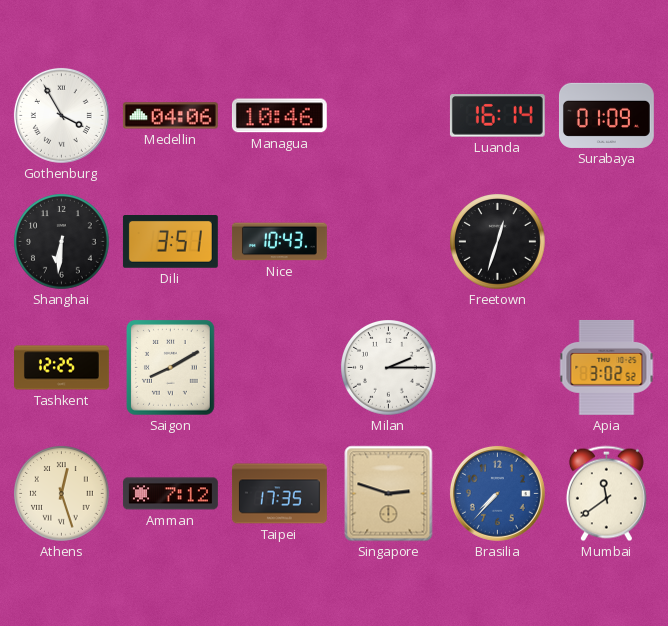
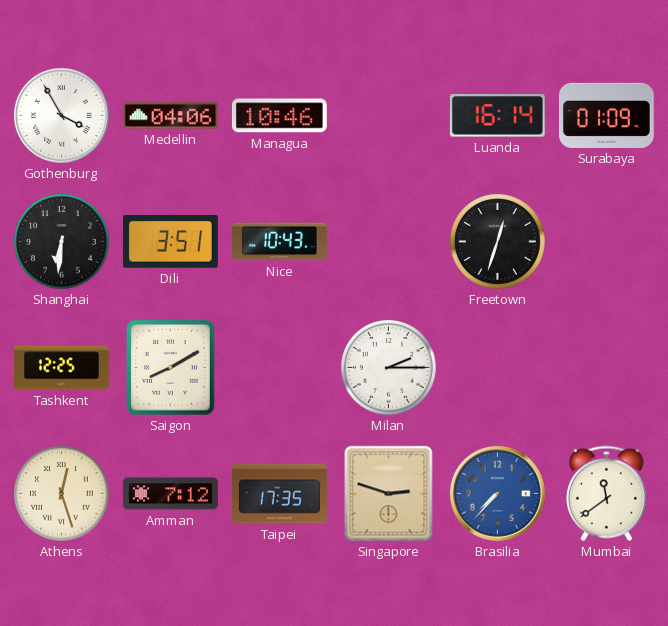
Apia: 3:02 -> none (607, 367)
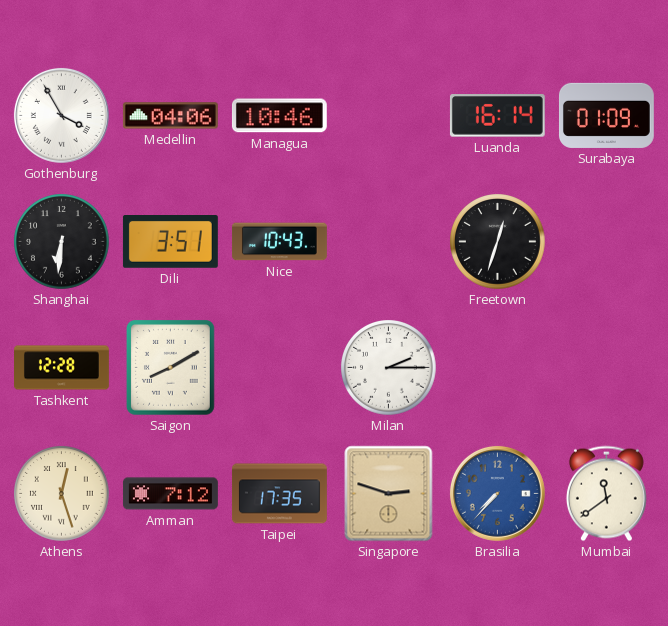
Tashkent: 12:25 -> 12:28 (62, 368)
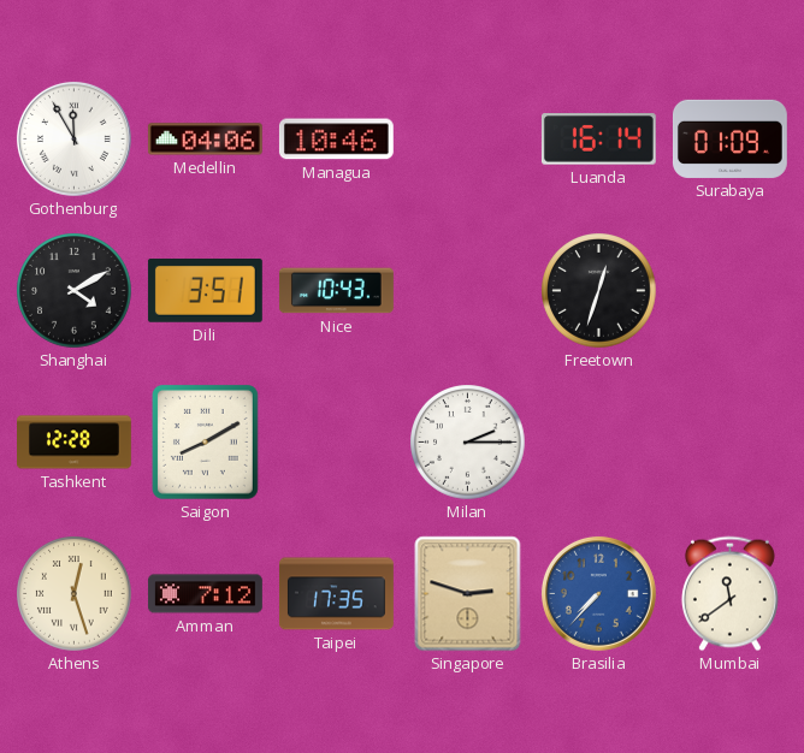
Gothenburg: 3:55 -> 11:55 (73, 138)
Shanghai: 6:31 -> 4:10 (75, 291)
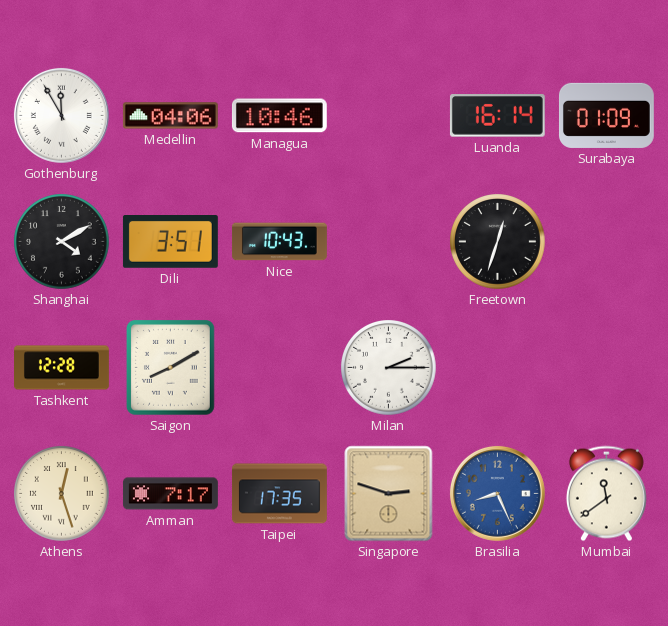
Amman: 7:12 -> 7:17 (170, 494)
Brasilia: 7:37 -> 8:26 (497, 493)
